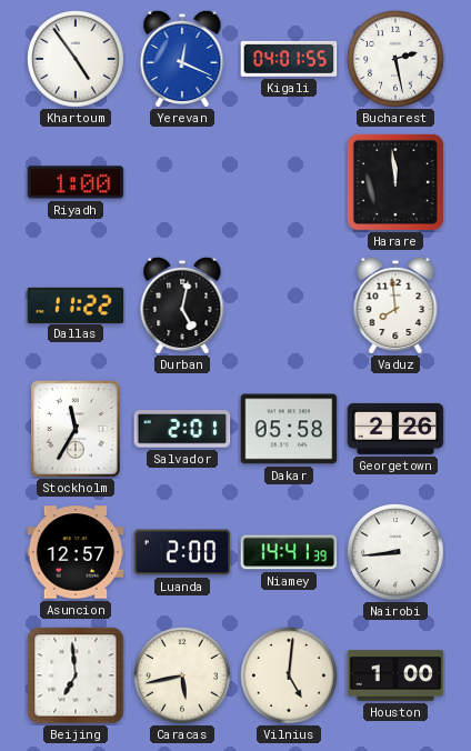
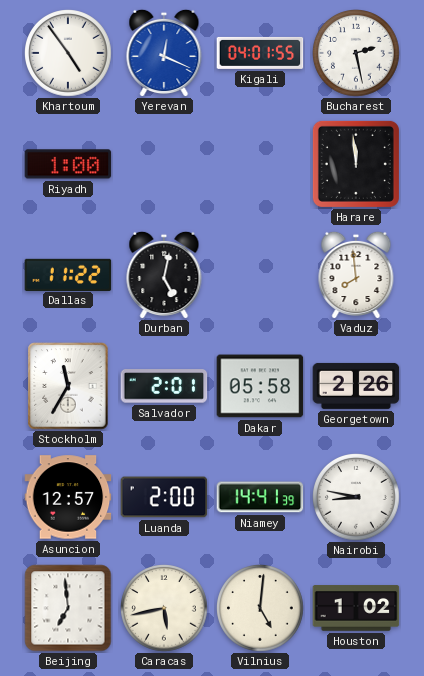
Nairobi: 8:44 -> 8:47 (357, 498)
Houston: 1:00 -> 1:02 (356, 608)
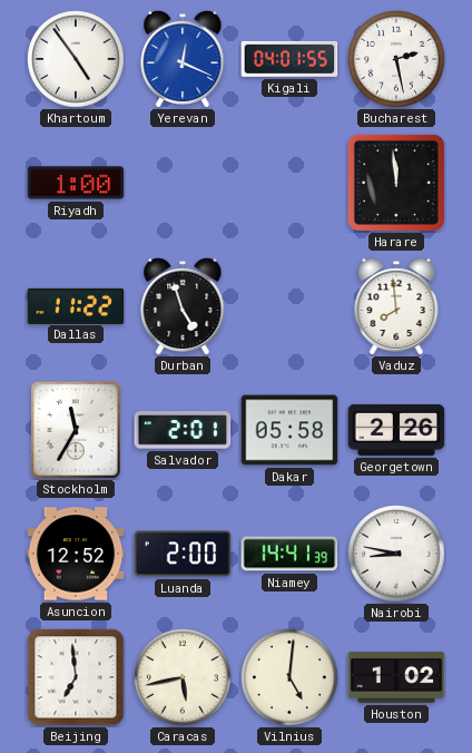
Durban: 5:02 -> 4:57 (183, 306)
Asuncion: 12:57 -> 12:52 (76, 554)
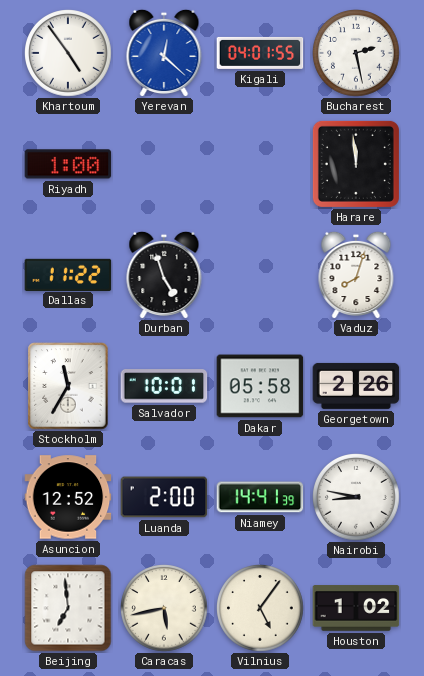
Yerevan: 12:19 -> 12:22 (164, 53)
Vaduz: 7:59 -> 8:03 (356, 275)
Salvador: 2:01 -> 10:01 (164, 386)
Vilnius: 5:01 -> 5:06 (261, 609)
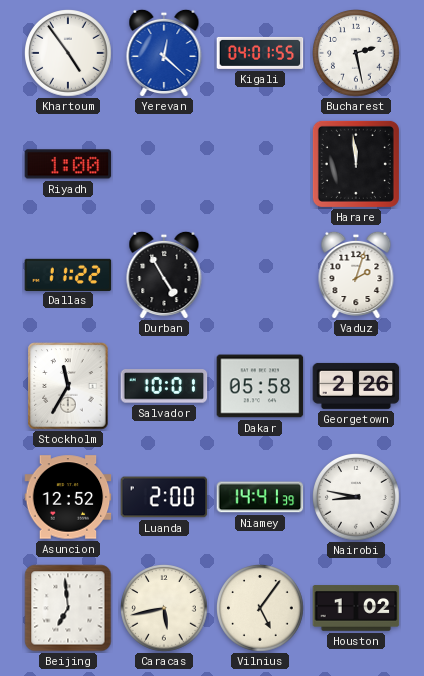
Durban: 4:57 -> 4:55 (164, 275)
Vaduz: 8:03 -> 2:03 (356, 275)
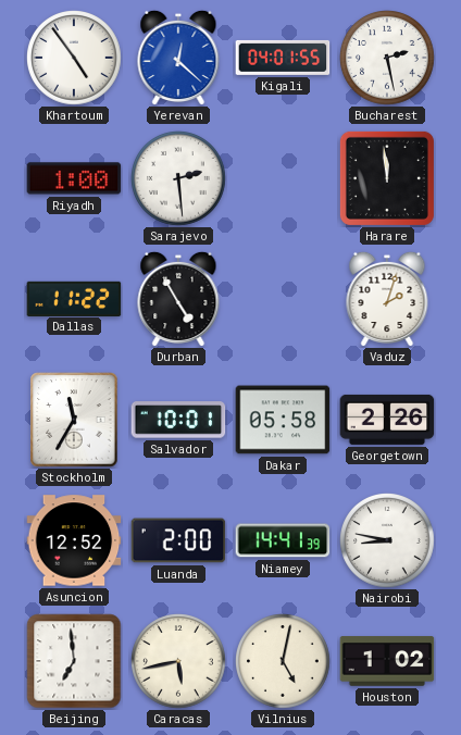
Sarajevo: none -> 2:29 (179, 179)
Vilnius: 5:06 -> 5:02 (284, 662)
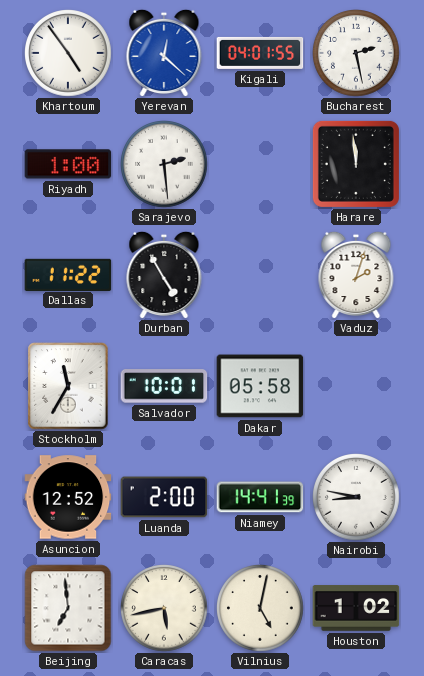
Georgetown: 2:26 -> none (387, 420)
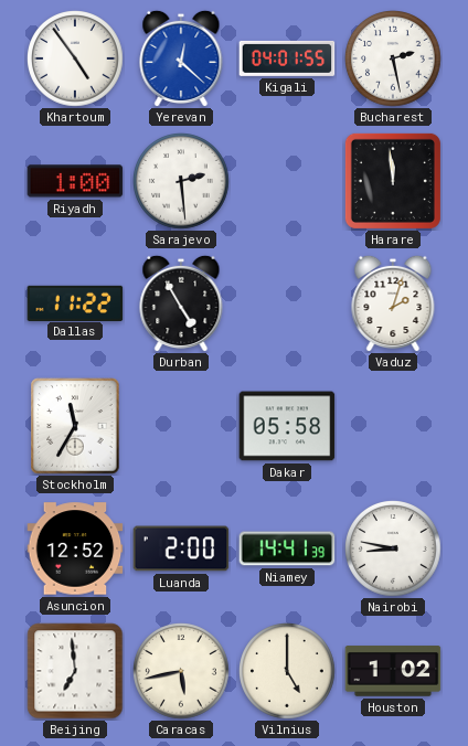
Salvador: 10:01 -> none (164, 386)
Vilnius: 5:02 -> 5:00 (288, 672)
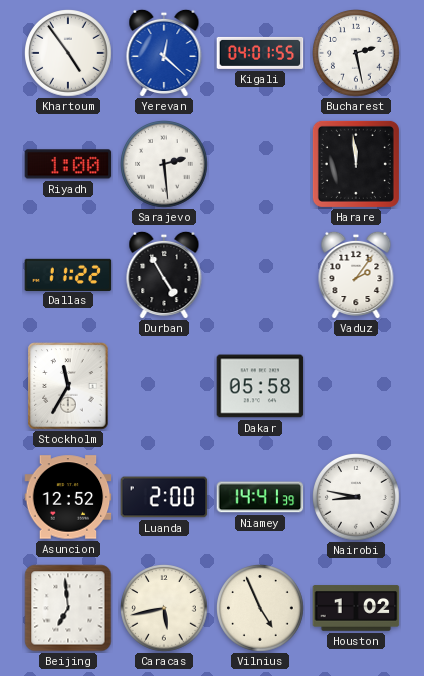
Vaduz: 2:03 -> 2:06 (356, 275)
Vilnius: 5:00 -> 4:56 (261, 609)
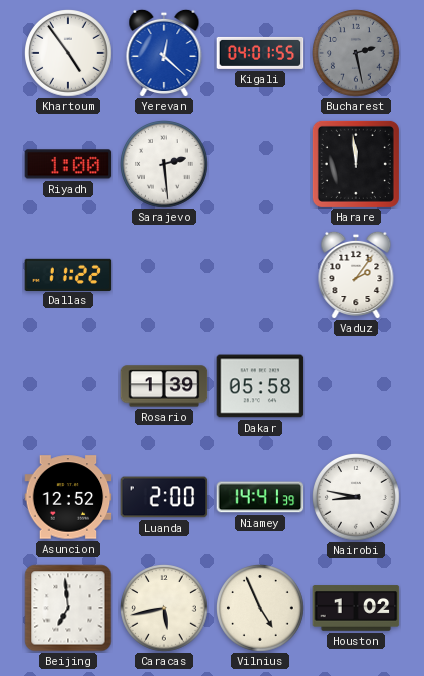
Bucharest dial: white -> grey (357, 54)
Durban: 4:55 -> none (164, 275)
Stockholm: 11:35 -> none (68, 386)
Rosario: none -> 1:39 (164, 386)
